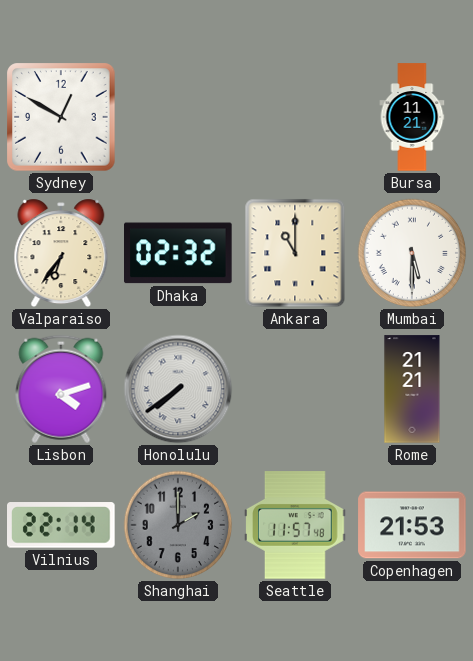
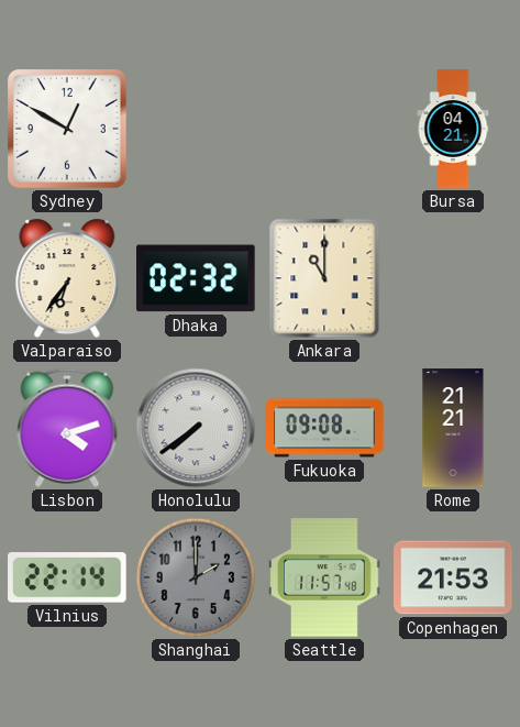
Bursa: 11:21 -> 04:21 (453, 129)
Mumbai: 5:30 -> none (412, 253)
Fukuoka: none -> 09:08 (324, 428)
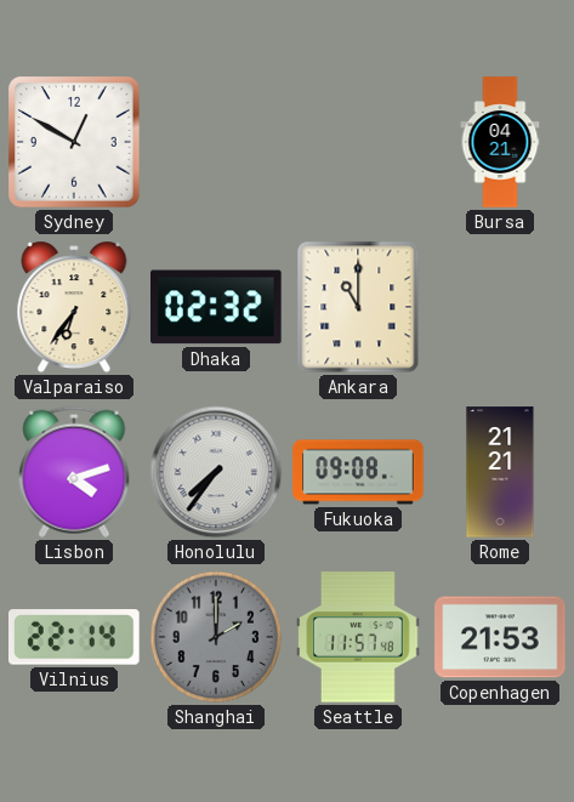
Honolulu: 7:39 -> 7:36 (216, 472)
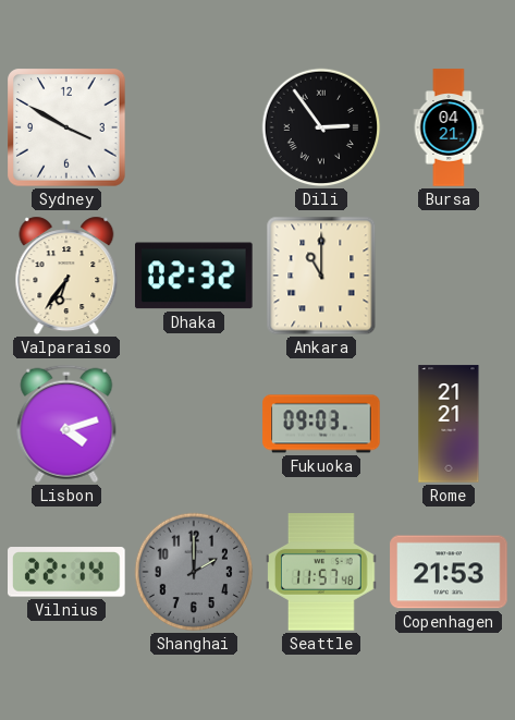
Sydney: 12:50 -> 3:50 (66, 127)
Dili: none -> 2:54 (321, 127)
Honolulu: 7:36 -> none (216, 472)
Fukuoka: 09:08 -> 09:03 (321, 424)
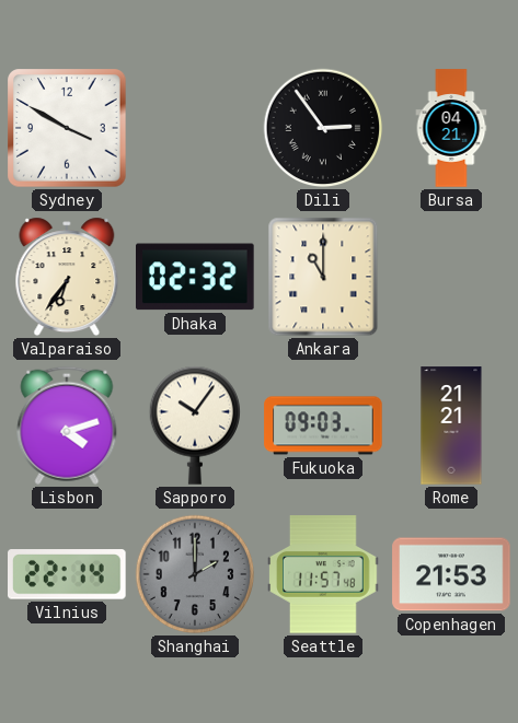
Sapporo: none -> 10:06 (195, 425)
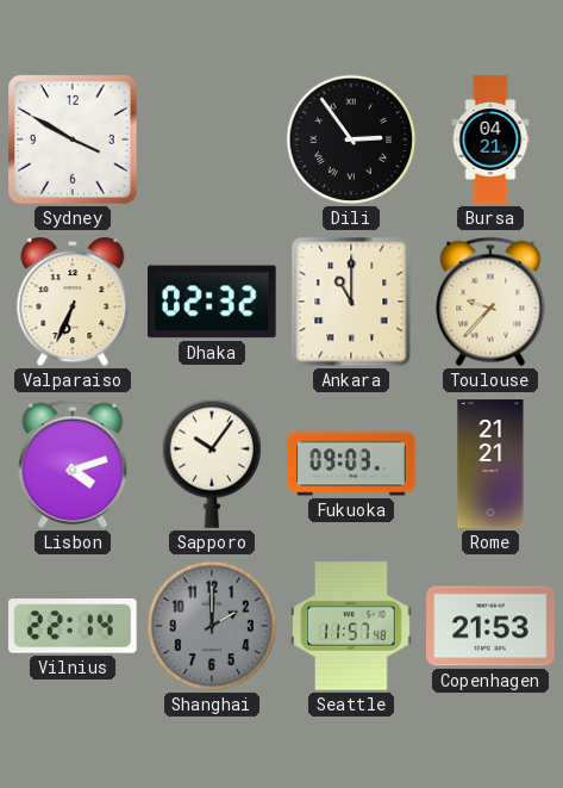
Valparaiso: 6:36 -> 6:34 (73, 302)
Toulouse: none -> 9:37 (490, 302)
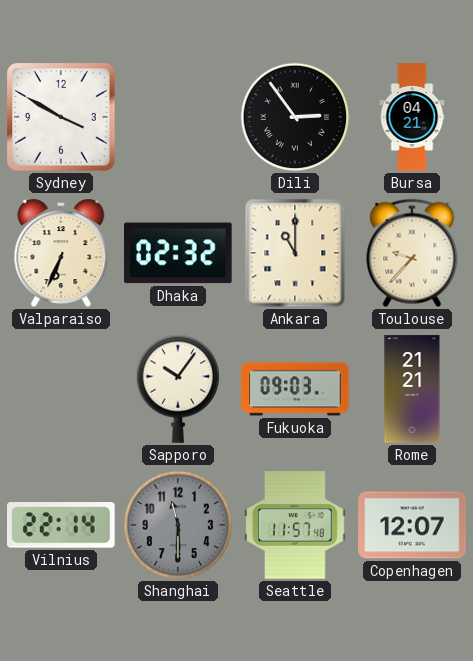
Lisbon: 4:12 -> none (73, 464)
Shanghai: 2:00 -> 11:30 (178, 525)
Copenhagen: 21:53 -> 12:07 (412, 525)
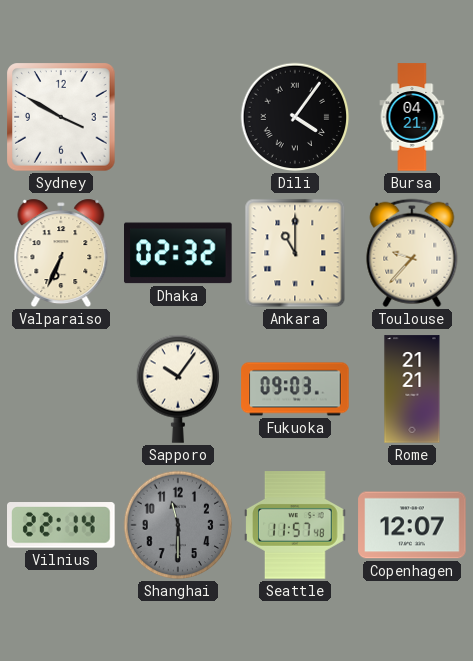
Dili: 2:54 -> 4:06 (295, 117)
